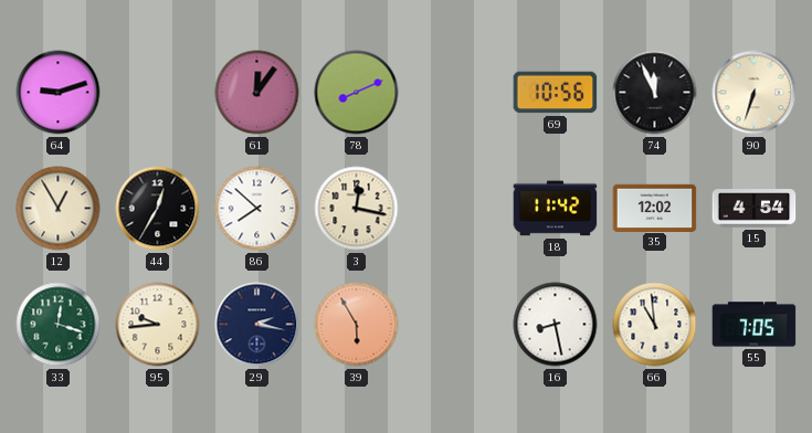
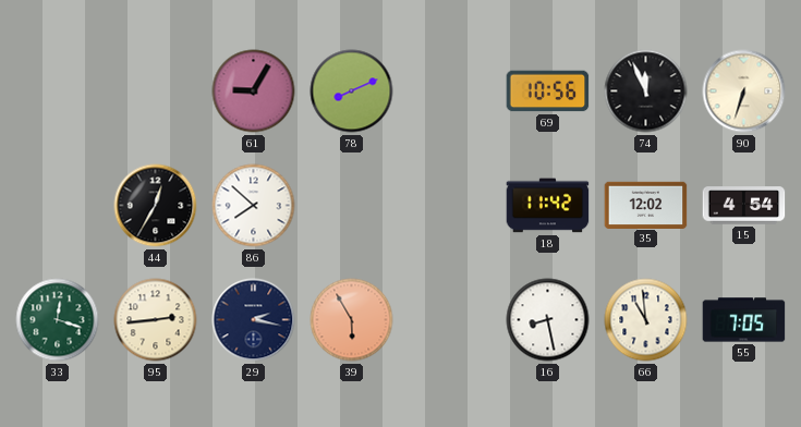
64: 9:12 -> none (59, 93)
61: 12:06 -> 9:05 (254, 91)
12: 12:55 -> none (59, 209)
3: 12:17 -> none (357, 209)
95: 9:44 -> 2:44 (156, 320)
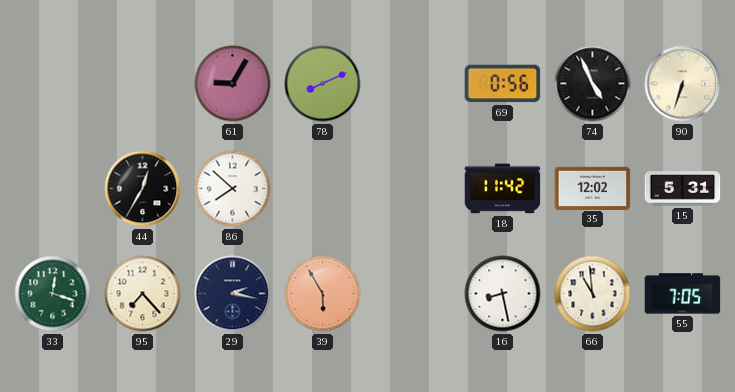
69: 10:56 -> 0:56 (503, 84)
74: 11:56 -> 4:56 (593, 84)
15: 4:54 -> 5:31 (683, 189)
95: 2:44 -> 7:23 (143, 294)
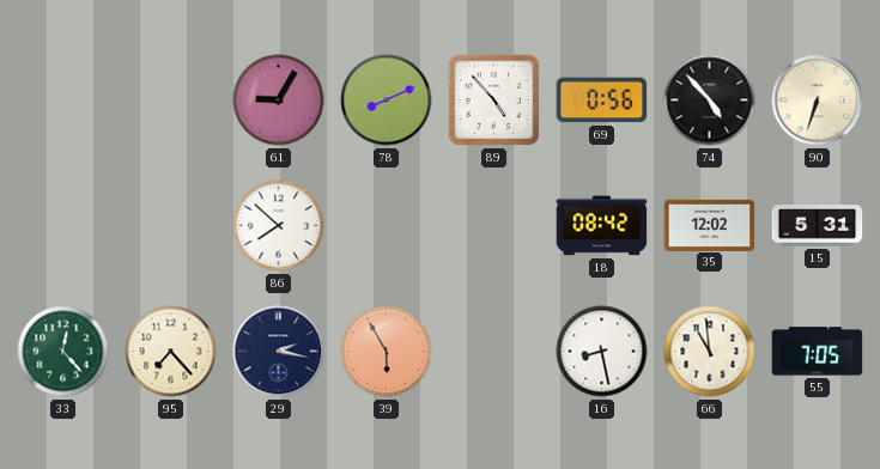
89: none -> 4:53 (494, 100)
74: 4:56 -> 4:53 (710, 100)
44: 12:35 -> none (143, 189)
18: 11:42 -> 08:42 (602, 226)
33: 12:18 -> 12:23 (63, 352)
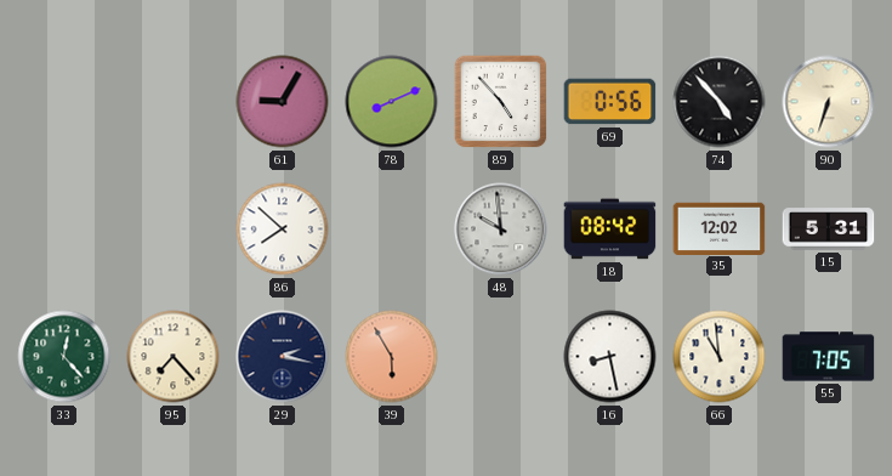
48: none -> 9:59 (501, 229)
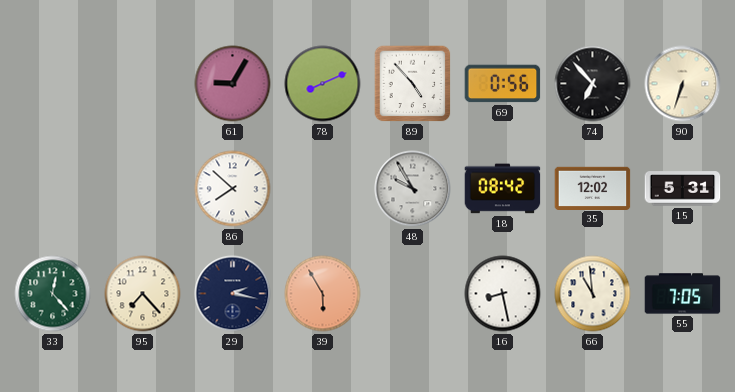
74: 4:53 -> 6:53 (593, 84)
48: 9:59 -> 9:55 (413, 189)
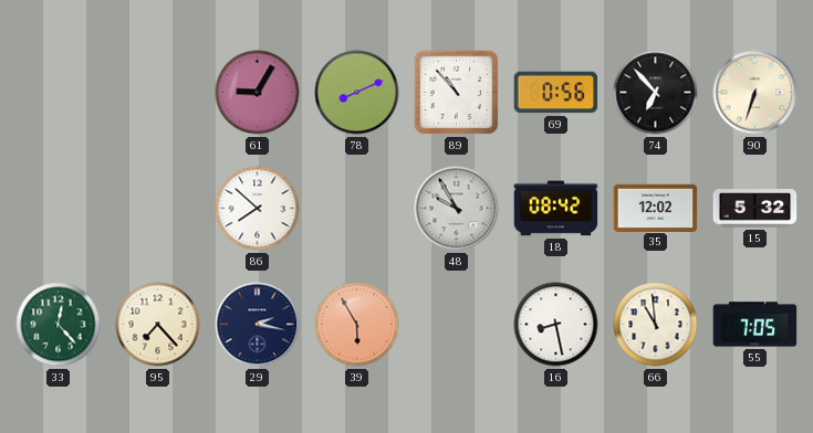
89: 4:53 -> 10:53 (457, 93)
15: 5:31 -> 5:32 (755, 209)
